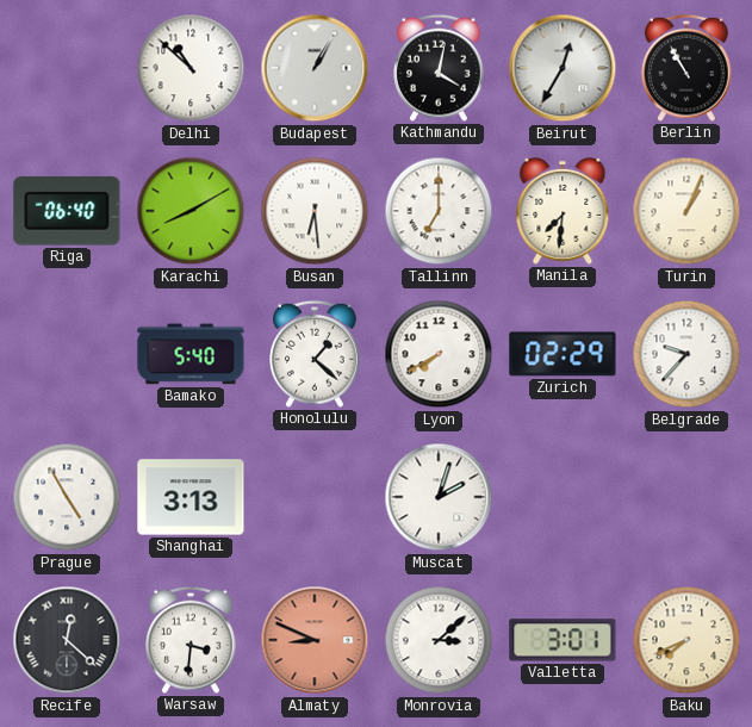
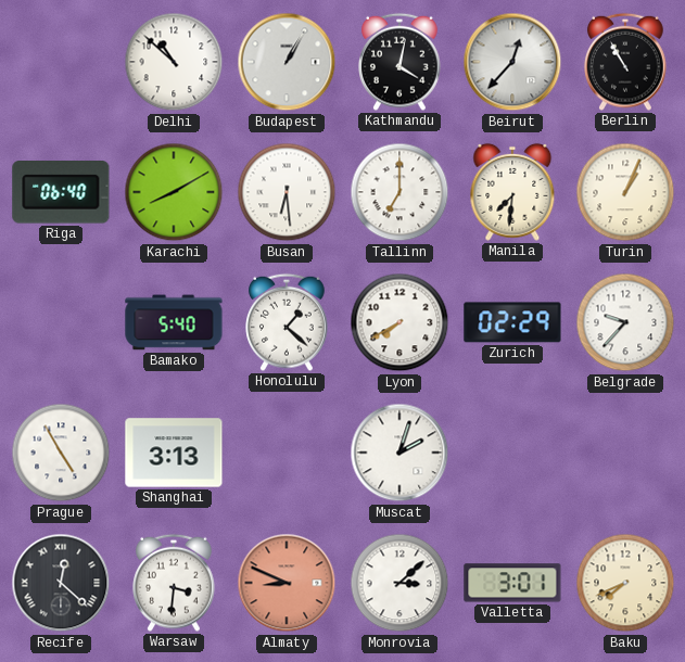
Beirut: 12:35 -> 12:37 (512, 62)
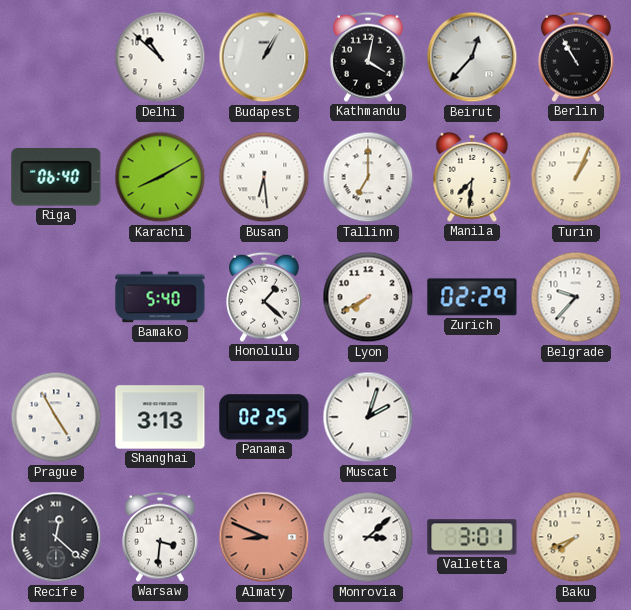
Panama: none -> 02:25 (264, 417)
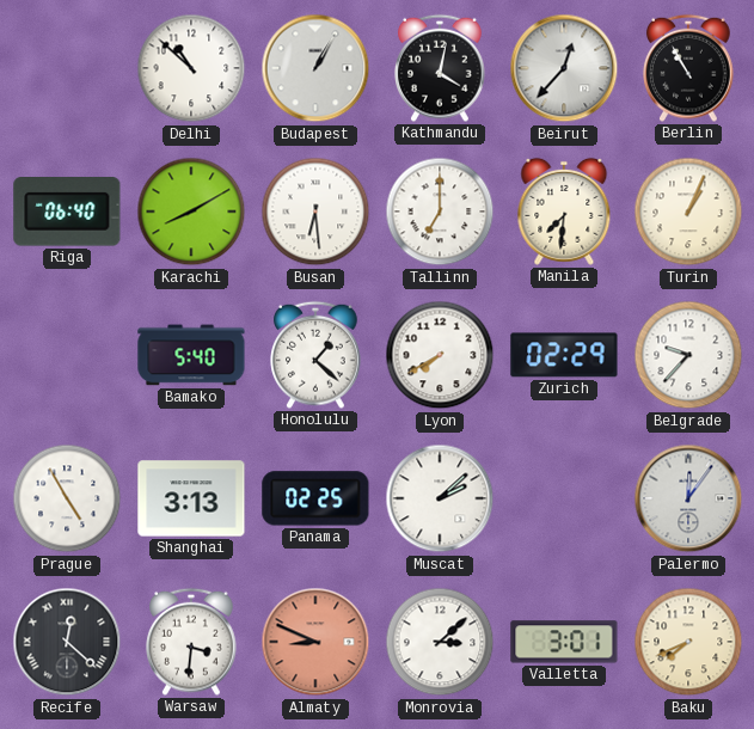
Muscat: 2:03 -> 2:08 (440, 498)
Palermo: none -> 12:06 (688, 498)
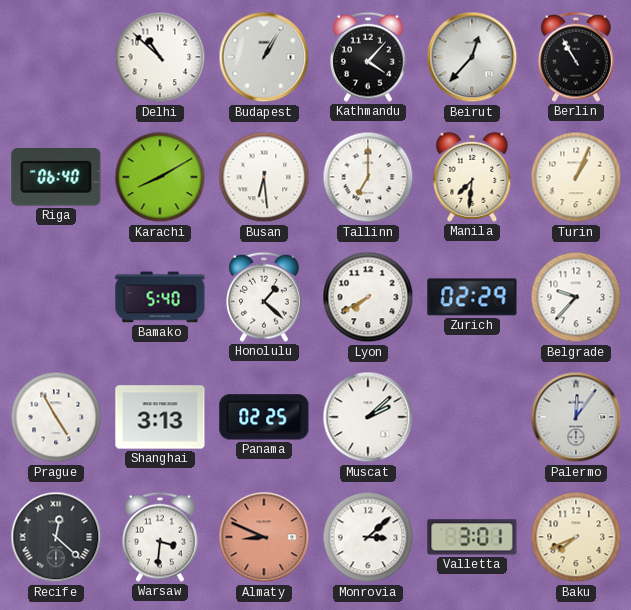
Kathmandu: 4:02 -> 4:07 (368, 57)
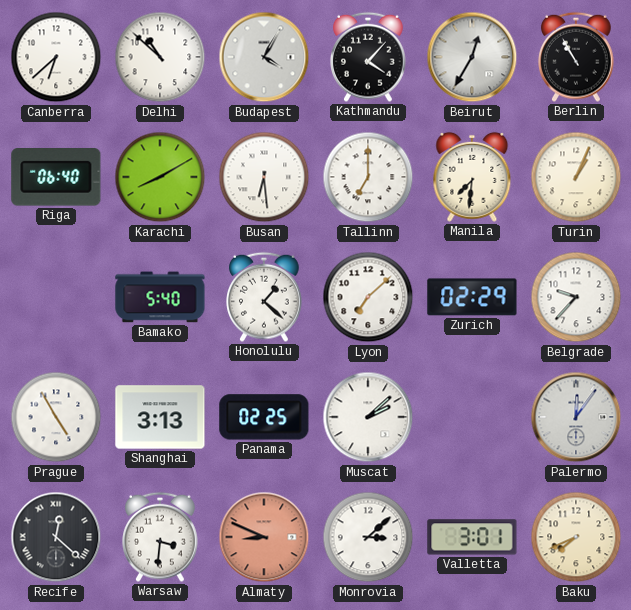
Canberra: none -> 6:38 (56, 57)
Budapest: 1:05 -> 4:05 (264, 57)
Beirut: 12:37 -> 12:35 (472, 57)
Lyon: 7:40 -> 7:08 (368, 297)
